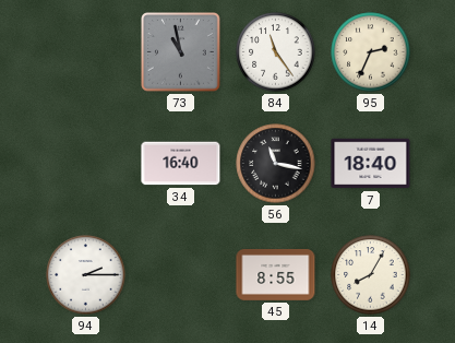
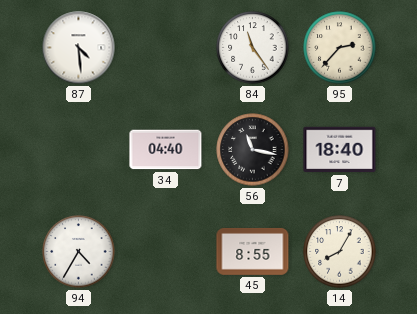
87: none -> 4:29 (79, 48)
73: 10:58 -> none (181, 52)
95: 2:34 -> 2:37 (340, 48)
34: 16:40 -> 04:40 (166, 150)
94: 2:15 -> 4:35 (79, 252)
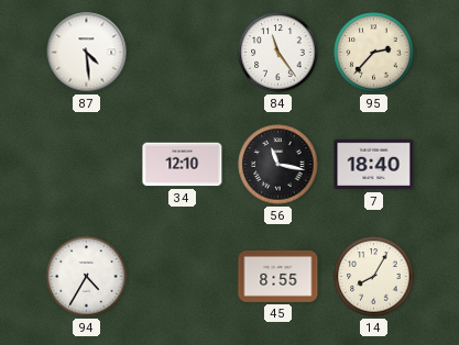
34: 04:40 -> 12:10 (183, 165)
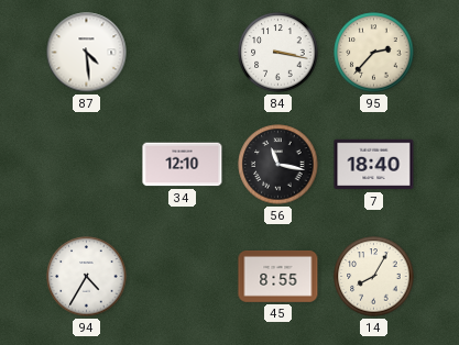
84: 11:24 -> 3:17 (278, 53)
